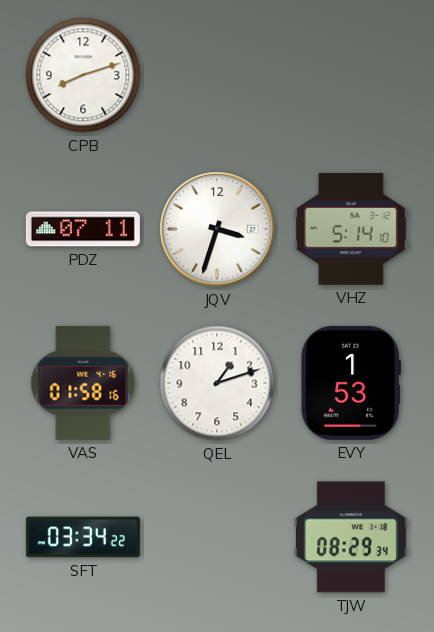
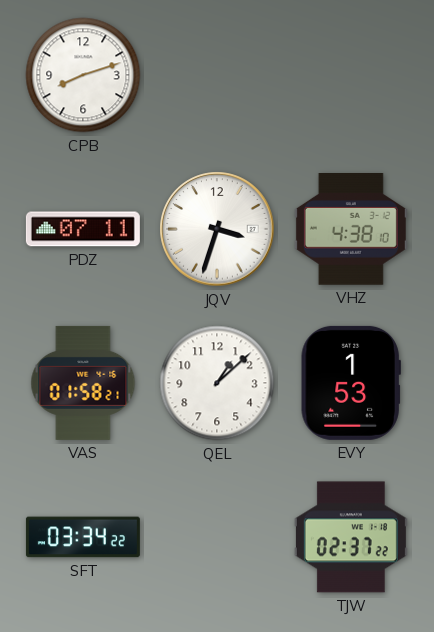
VHZ: 5:14 -> 4:38 (351, 230)
VAS: 01:58:16 -> 01:58:21 (83, 383)
QEL: 1:12 -> 1:08 (217, 383)
TJW: 08:29 -> 02:37 (351, 537)
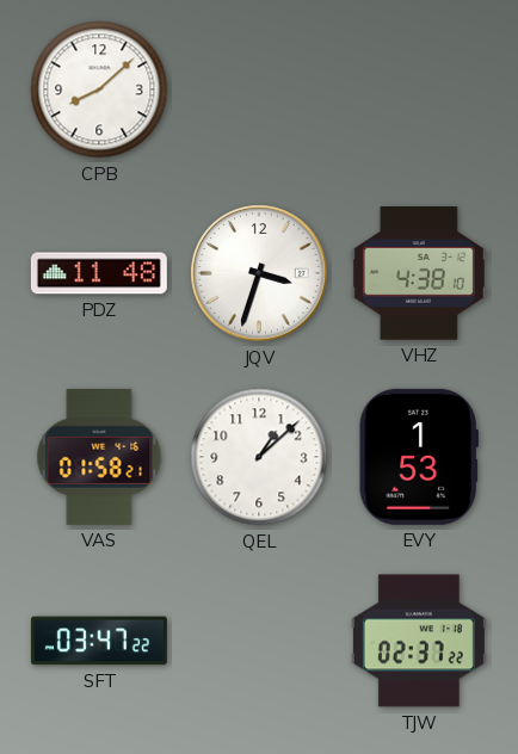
CPB: 8:12 -> 8:08 (99, 89)
PDZ: 07:11 -> 11:48 (99, 273)
SFT: 03:34 -> 03:47 (99, 641)
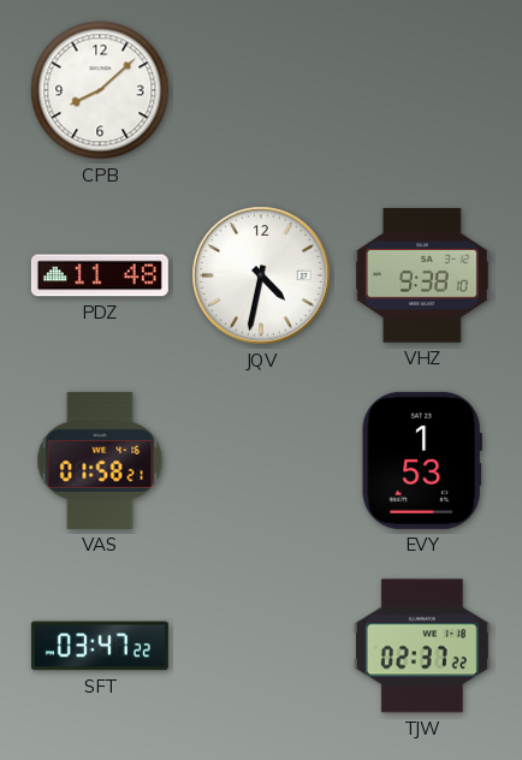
JQV: 3:33 -> 4:32 (261, 275)
VHZ: 4:38 -> 9:38 (422, 277)
QEL: 1:08 -> none (259, 457)
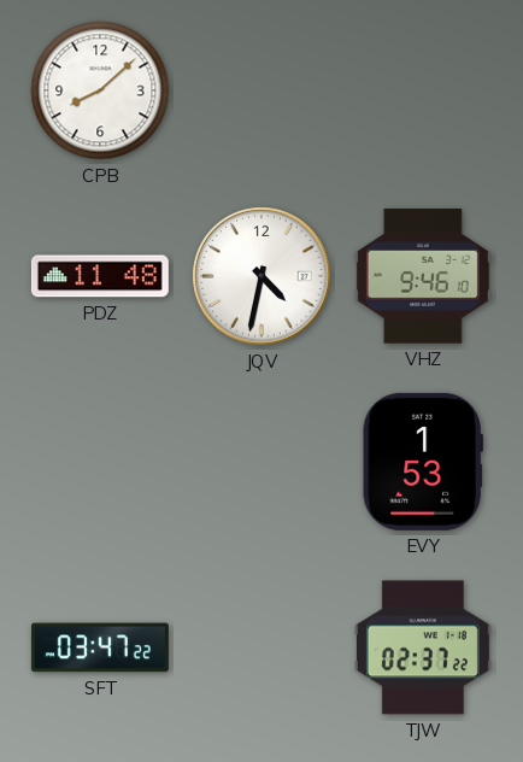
VHZ: 9:38 -> 9:46 (423, 277)
VAS: 01:58 -> none (100, 461)
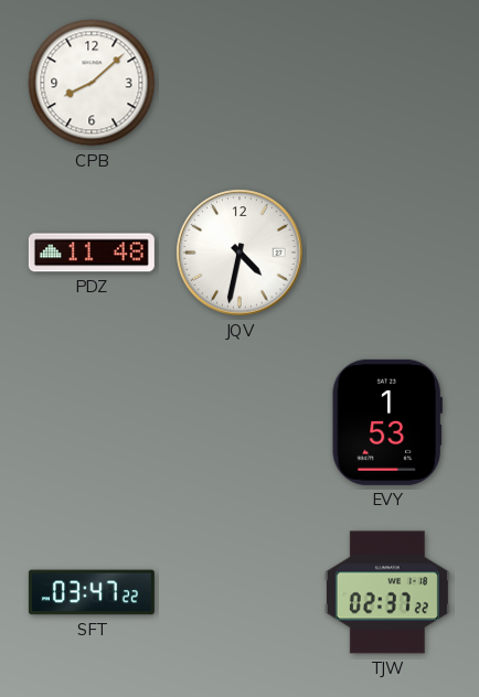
VHZ: 9:46 -> none (423, 277)
